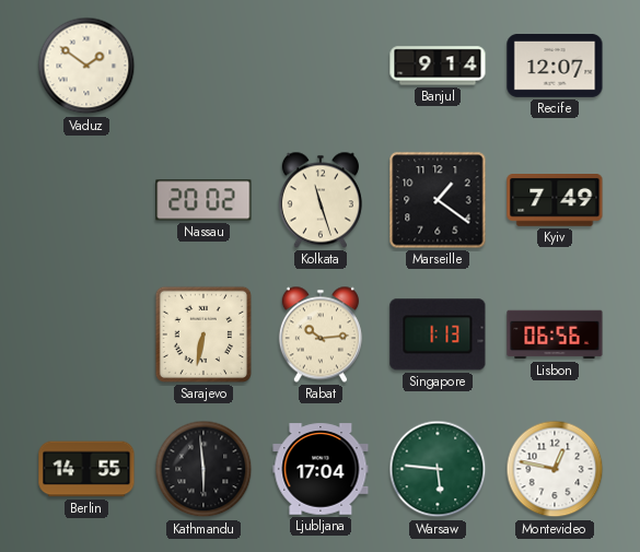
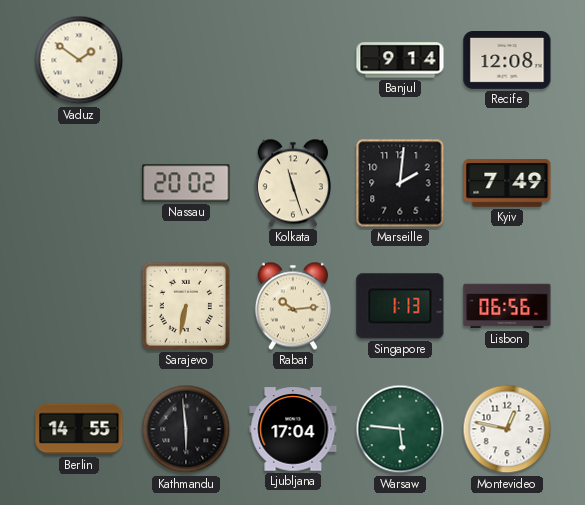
Recife: 12:07 -> 12:08 (507, 61)
Marseille: 1:21 -> 2:01 (400, 183)
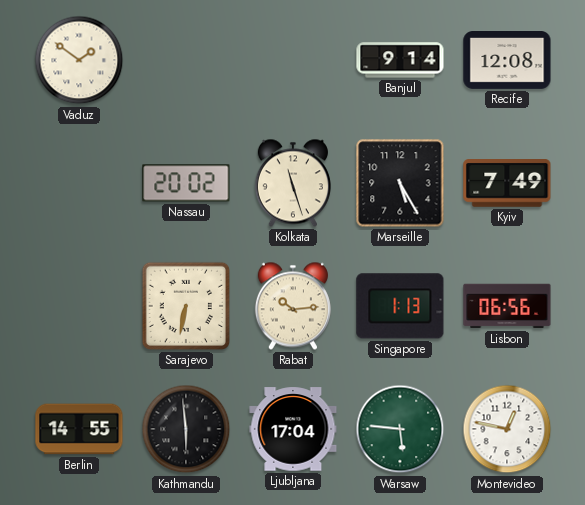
Marseille: 2:01 -> 5:25 (400, 183)
